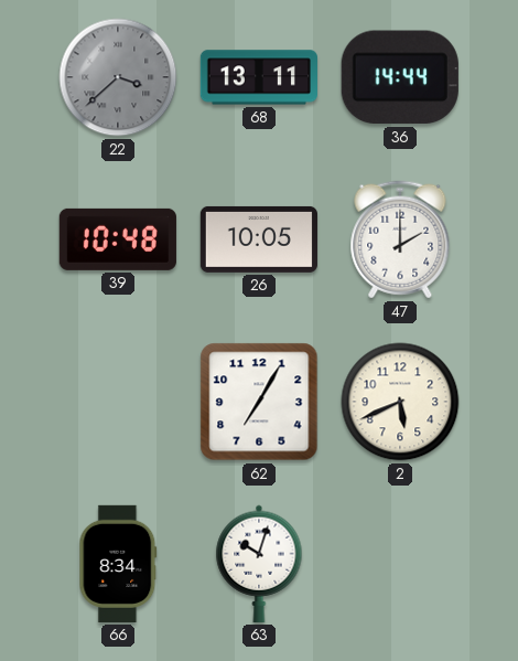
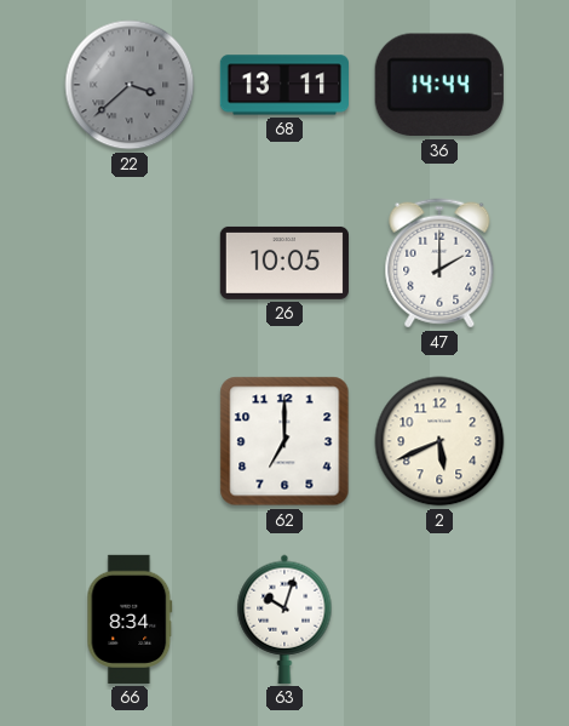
39: 10:48 -> none (118, 239)
62: 7:05 -> 7:00 (284, 441)
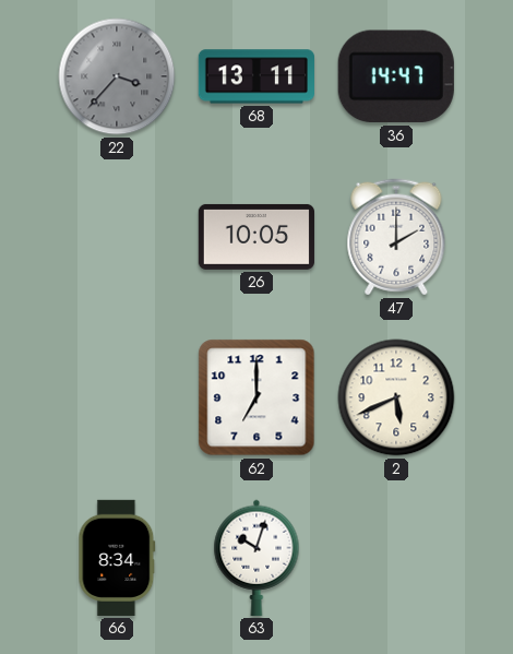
22: 3:38 -> 3:37 (117, 76)
36: 14:44 -> 14:47 (396, 76)
